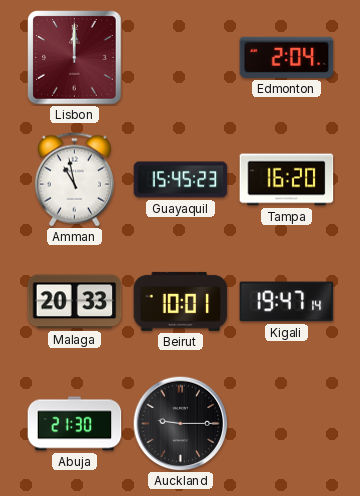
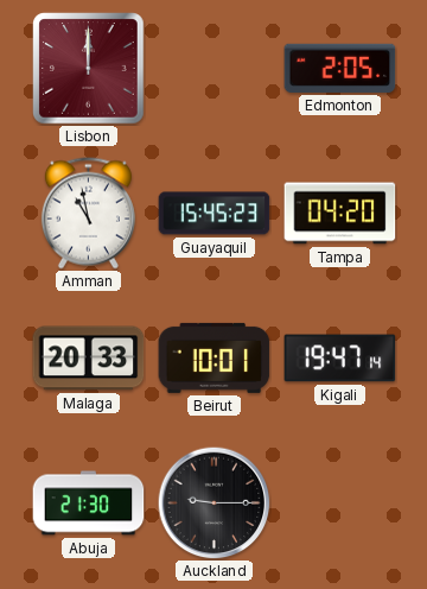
Edmonton: 2:04 -> 2:05 (340, 68)
Tampa: 16:20 -> 04:20 (340, 214)
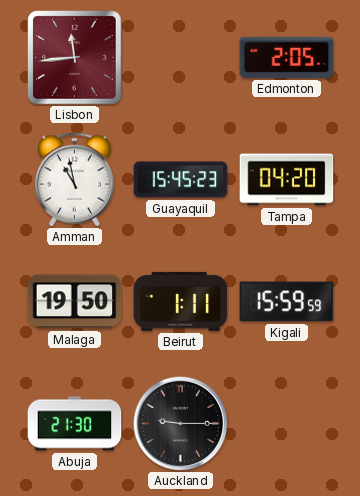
Lisbon: 12:00 -> 11:44 (75, 58)
Malaga: 20:33 -> 19:50 (75, 302)
Beirut: 10:01 -> 1:11 (181, 301)
Kigali: 19:47 -> 15:59 (287, 302)
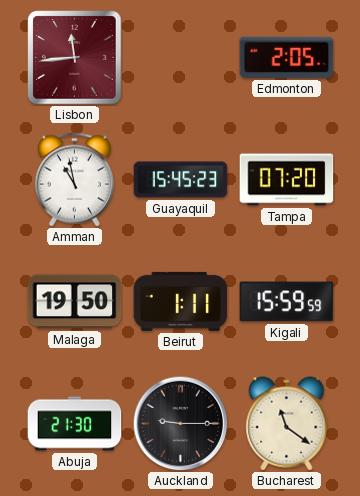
Tampa: 04:20 -> 07:20 (287, 180)
Bucharest: none -> 11:21 (287, 424)
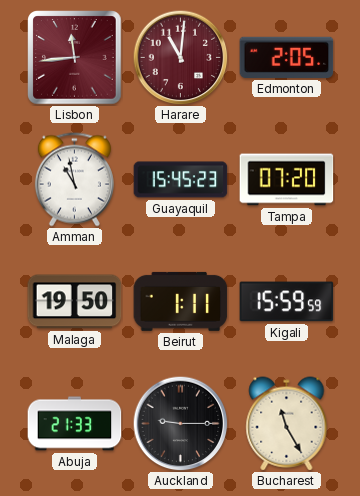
Harare: none -> 11:01 (180, 57)
Abuja: 21:30 -> 21:33 (75, 424)
Bucharest: 11:21 -> 11:25 (287, 424)
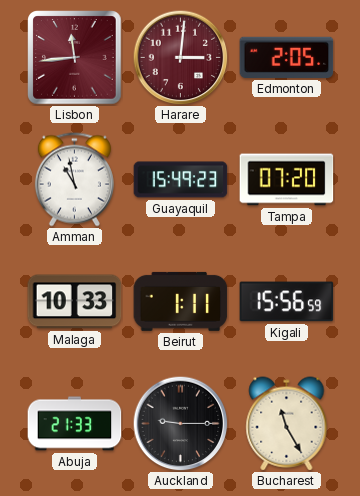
Harare: 11:01 -> 3:01 (180, 57)
Guayaquil: 15:45 -> 15:49 (181, 180)
Malaga: 19:50 -> 10:33 (75, 302)
Kigali: 15:59 -> 15:56 (287, 302)
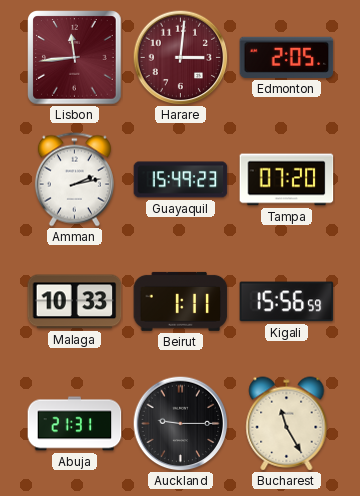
Amman: 10:58 -> 2:13 (74, 180)
Abuja: 21:33 -> 21:31 (75, 424)
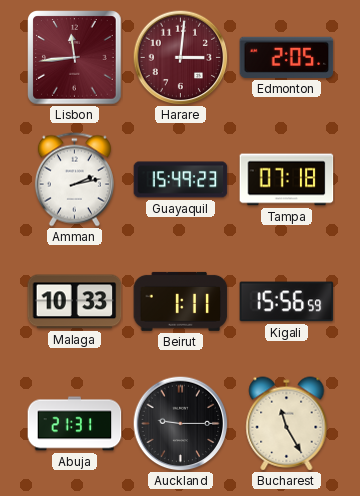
Tampa: 07:20 -> 07:18 (287, 180)
